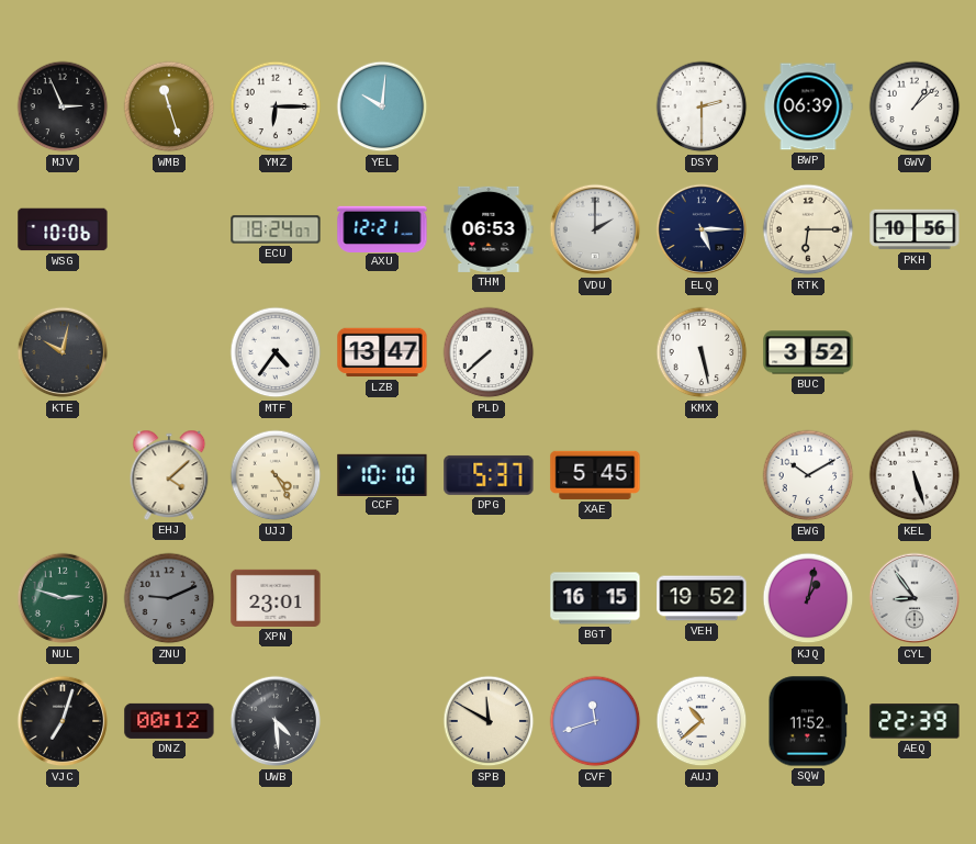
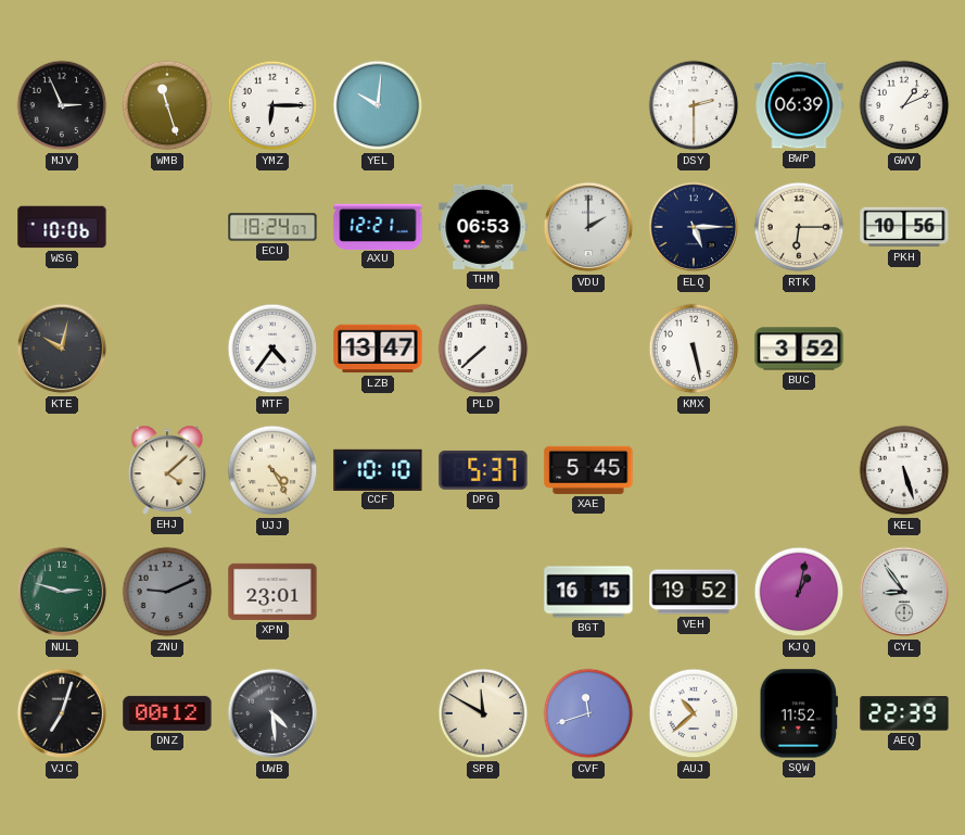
GWV: 1:08 -> 1:11 (904, 105)
EWG: 10:10 -> none (808, 475)
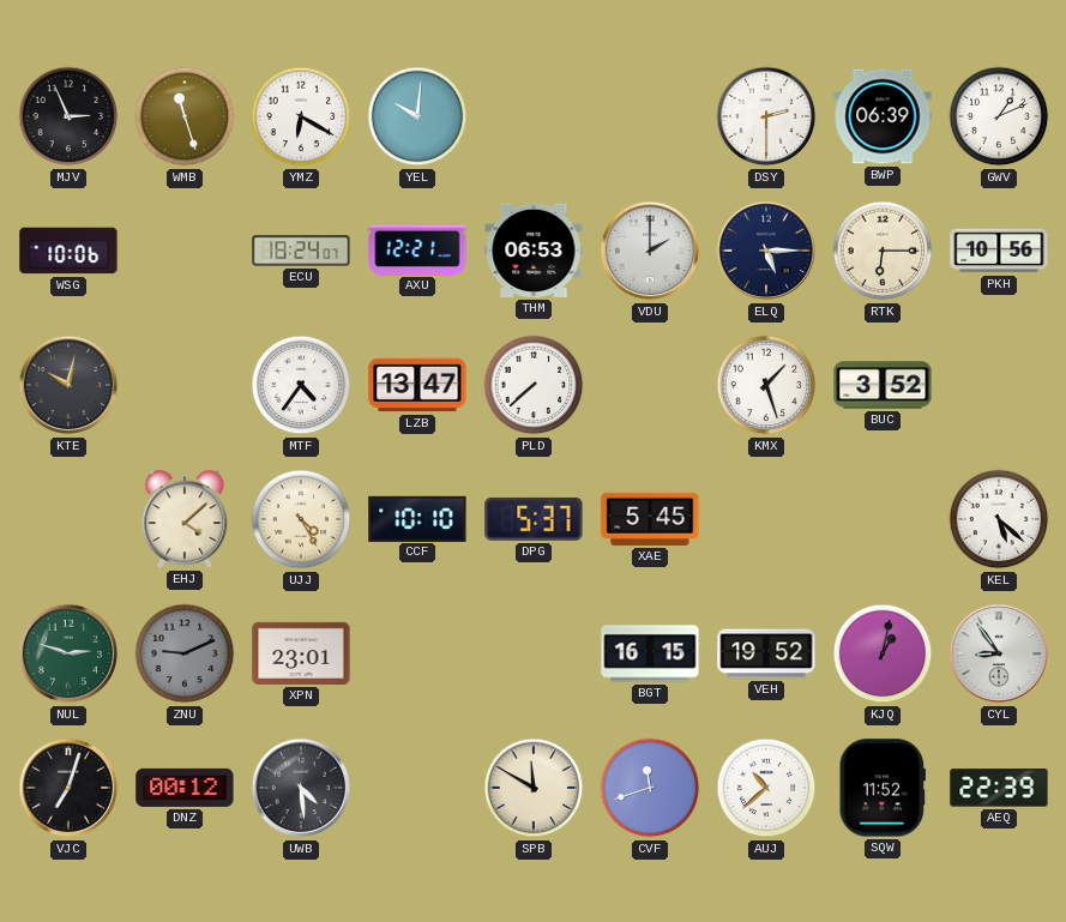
YMZ: 6:15 -> 6:20 (301, 116)
KMX: 5:28 -> 1:27 (766, 385)
KEL: 5:27 -> 5:22 (999, 519)
